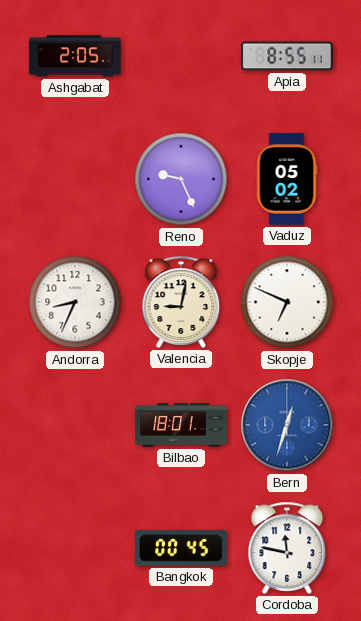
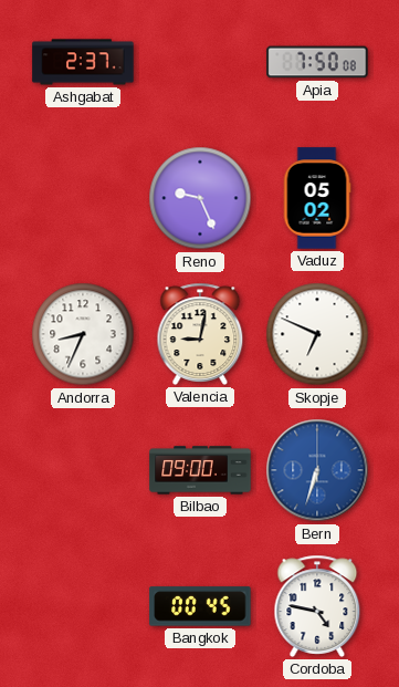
Ashgabat: 2:05 -> 2:37 (83, 62)
Apia: 8:55 -> 7:50 (317, 62)
Bilbao: 18:01 -> 09:00 (200, 470)
Bern: 12:33 -> 6:33 (317, 470)
Cordoba: 11:47 -> 4:47 (317, 606)
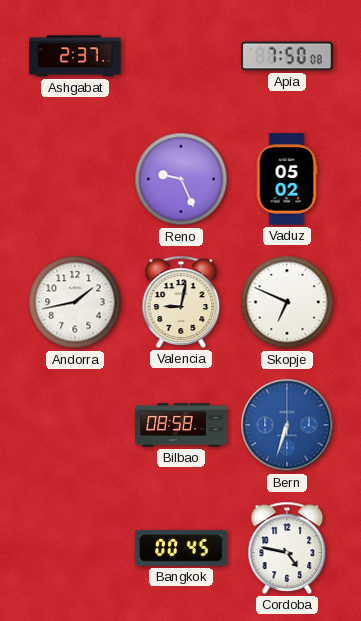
Andorra: 8:34 -> 1:43 (75, 302)
Bilbao: 09:00 -> 08:58 (181, 425)
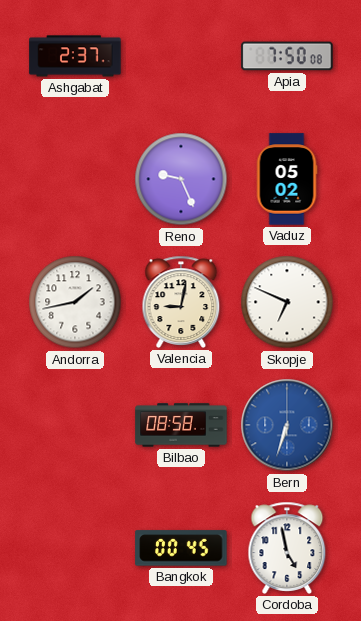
Cordoba: 4:47 -> 4:58 (287, 548)
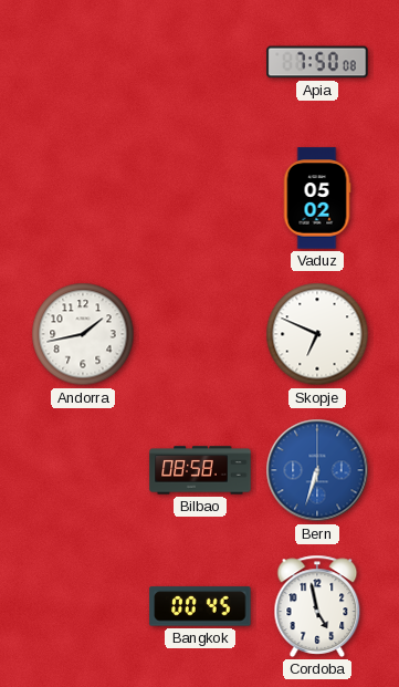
Ashgabat: 2:37 -> none (75, 56)
Reno: 9:26 -> none (181, 179)
Valencia: 9:02 -> none (181, 302)
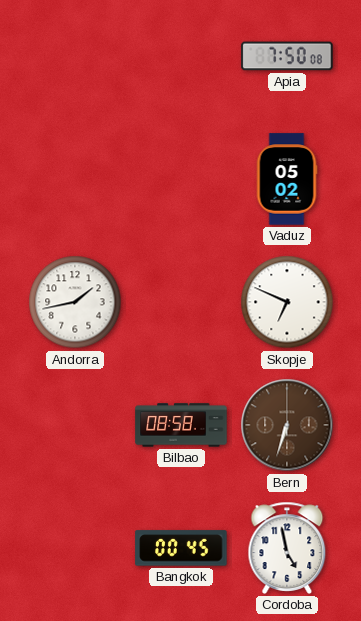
Bern dial: blue -> brown (287, 425)
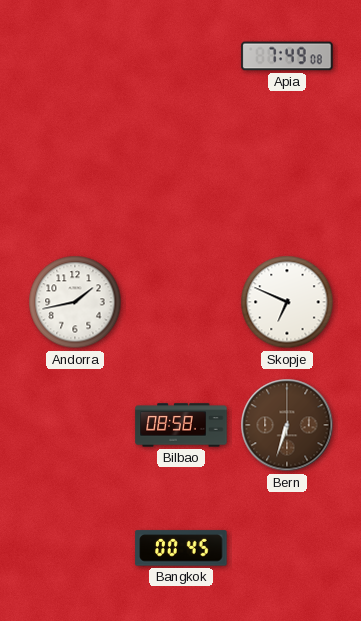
Apia: 7:50 -> 7:49 (287, 56)
Vaduz: 05:02 -> none (287, 179)
Cordoba: 4:58 -> none (287, 548)
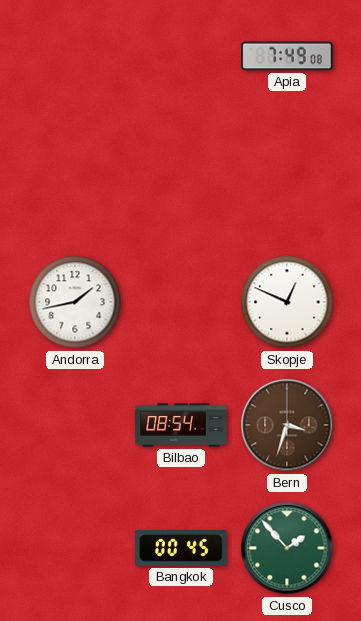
Skopje: 6:49 -> 12:49 (287, 302)
Bilbao: 08:58 -> 08:54 (181, 425)
Bern: 6:33 -> 3:33 (287, 425)
Cusco: none -> 1:53 (287, 548)
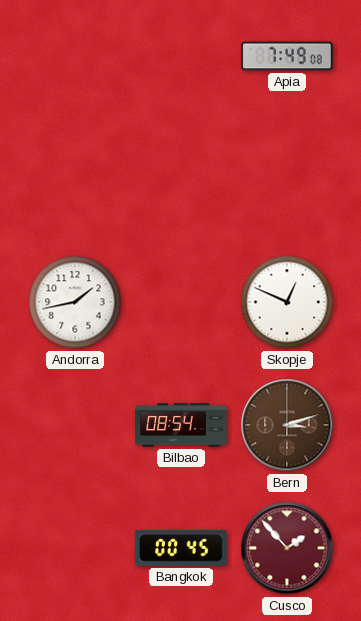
Bern: 3:33 -> 3:12 (287, 425)
Cusco dial: green -> burgundy (287, 548)
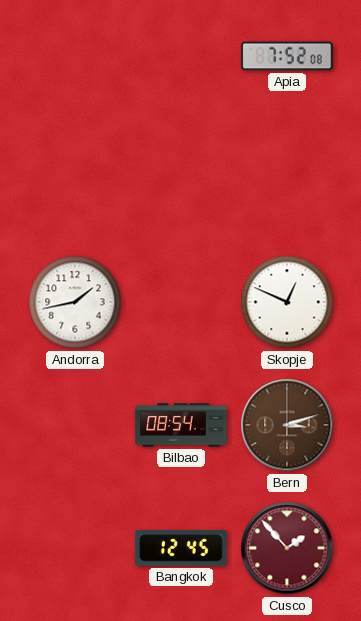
Apia: 7:49 -> 7:52 (287, 56)
Bangkok: 00:45 -> 12:45 (181, 548)
